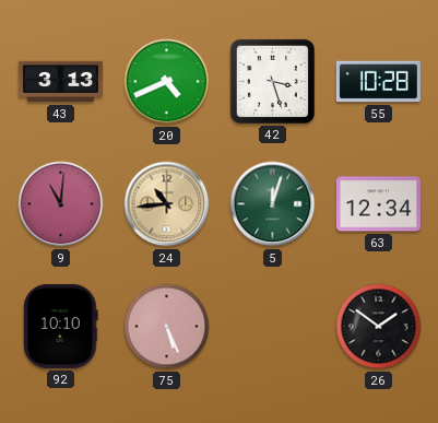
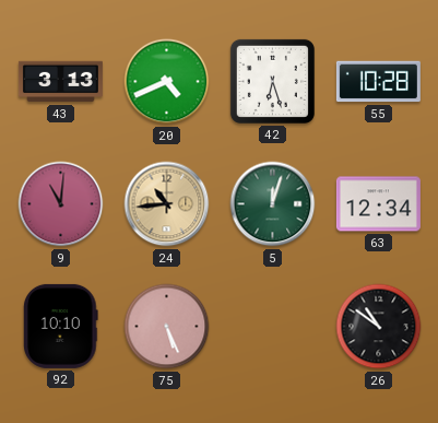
42: 3:27 -> 6:27 (272, 81)
26: 1:51 -> 10:51 (379, 327)
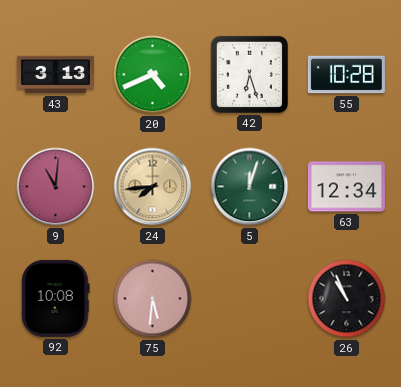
24: 10:44 -> 7:44 (153, 187)
92: 10:10 -> 10:08 (56, 298)
75: 5:26 -> 5:31 (153, 299)
26: 10:51 -> 10:56 (347, 299)
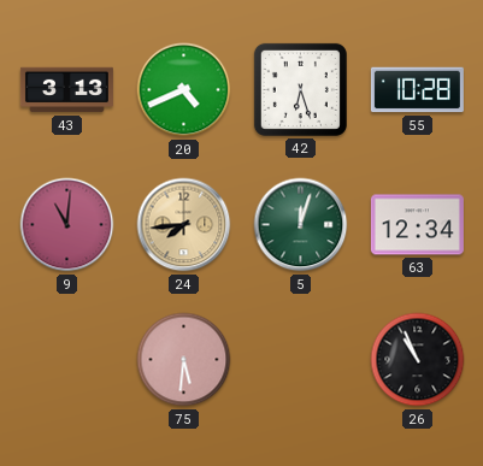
92: 10:08 -> none (56, 298)
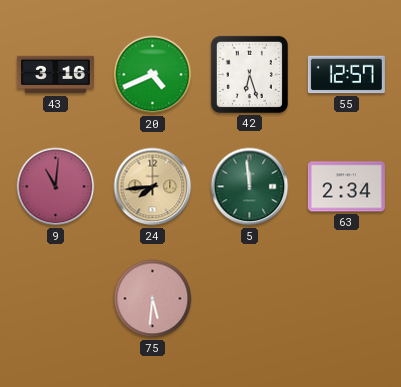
43: 3:13 -> 3:16 (55, 75)
55: 10:28 -> 12:57 (346, 75)
5: 12:03 -> 11:59 (250, 187)
63: 12:34 -> 2:34 (346, 187)
26: 10:56 -> none (418, 360)
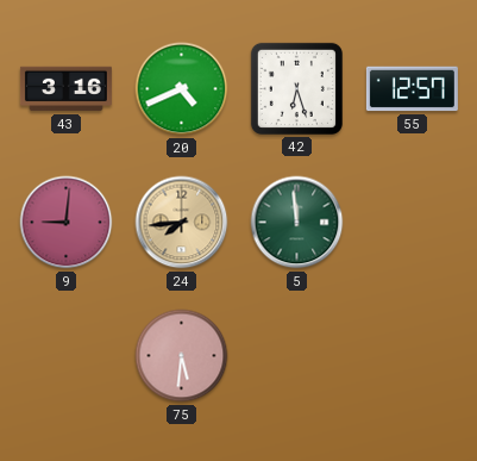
9: 11:01 -> 9:01 (67, 223)
63: 2:34 -> none (346, 187)
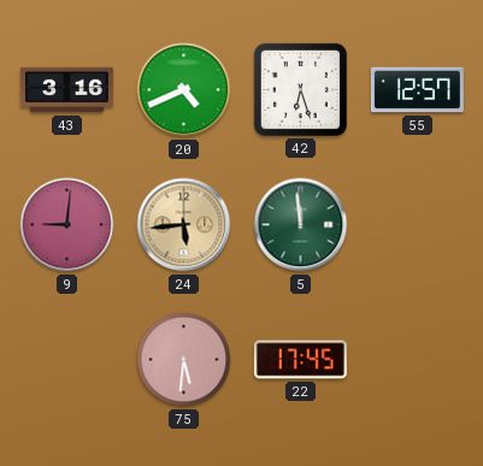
24: 7:44 -> 5:44 (184, 225)
22: none -> 17:45 (300, 360)
